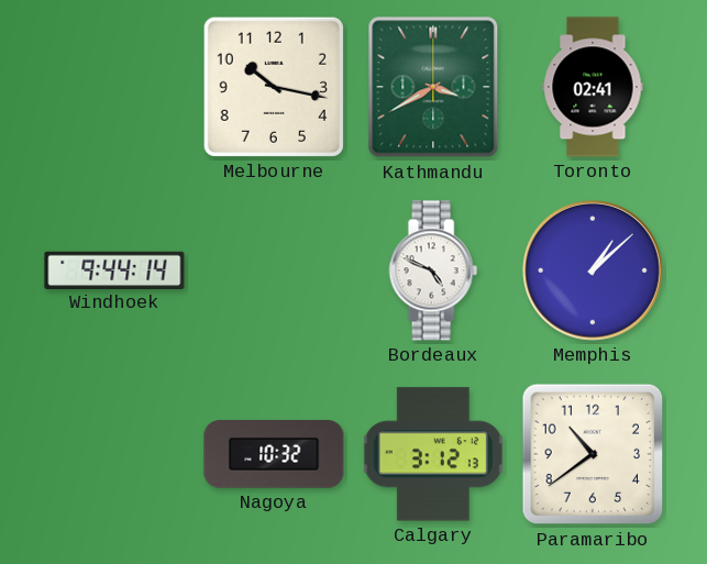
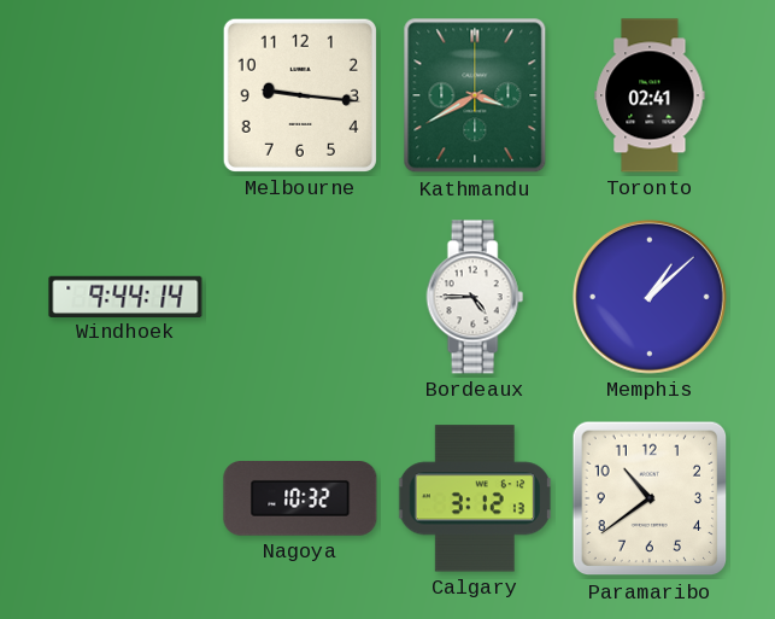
Melbourne: 10:17 -> 9:16 (300, 95)
Bordeaux: 4:49 -> 4:45 (475, 297)
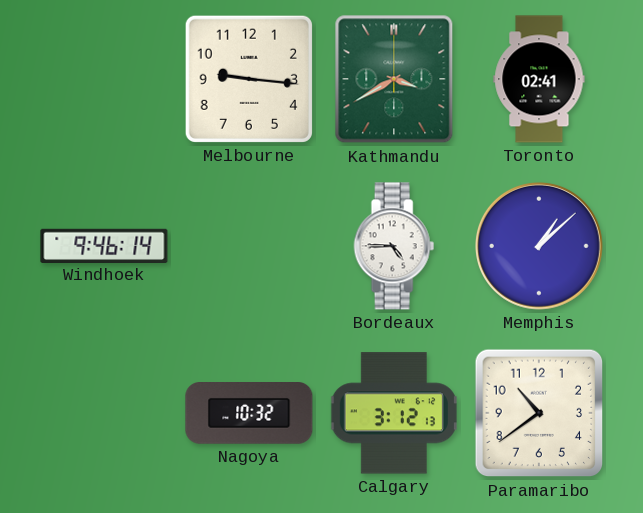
Windhoek: 9:44 -> 9:46 (104, 245)
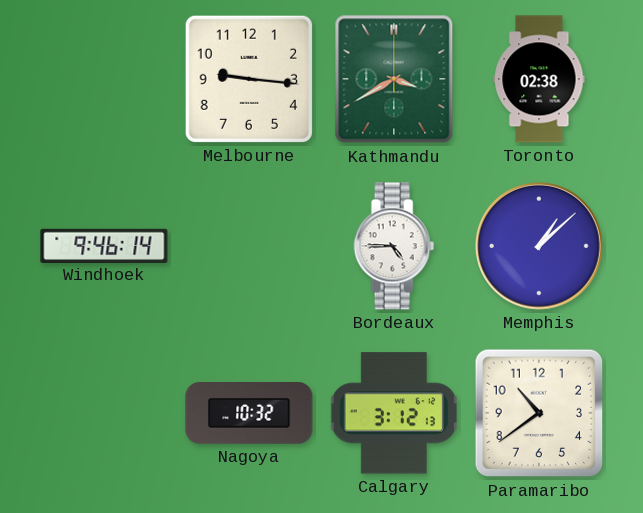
Toronto: 02:41 -> 02:38 (539, 79)
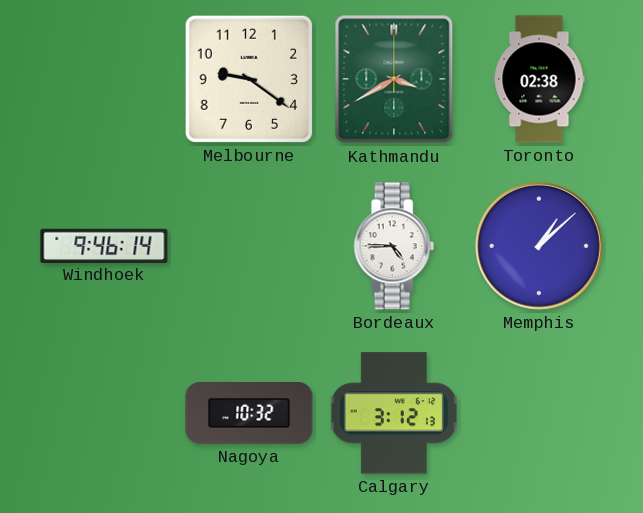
Melbourne: 9:16 -> 9:21 (249, 79)
Paramaribo: 10:39 -> none (539, 413)
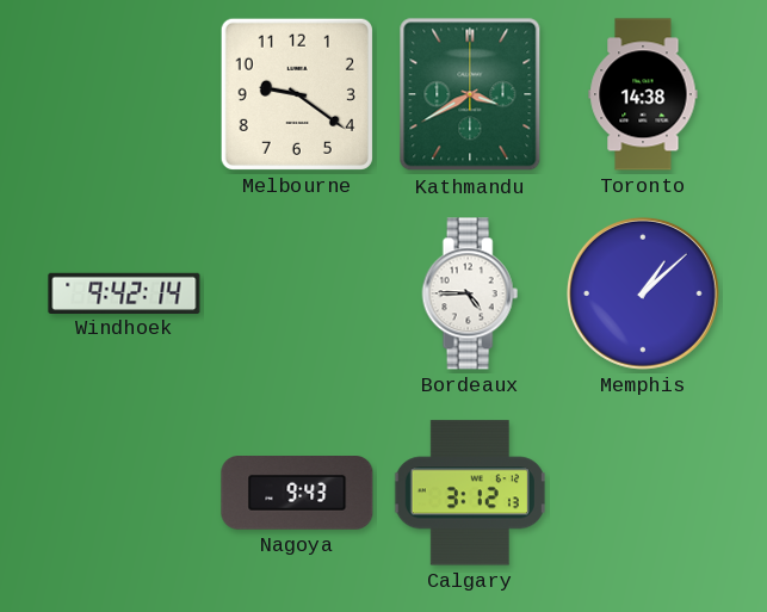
Toronto: 02:38 -> 14:38 (643, 94)
Windhoek: 9:46 -> 9:42 (124, 292)
Nagoya: 10:32 -> 9:43 (297, 494)
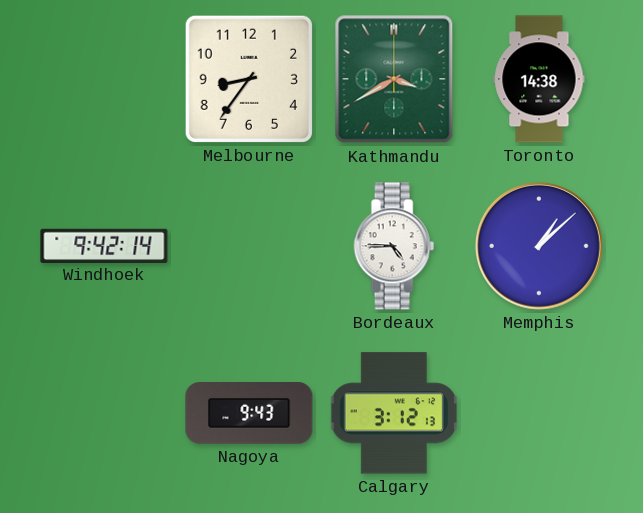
Melbourne: 9:21 -> 8:36 (249, 79)
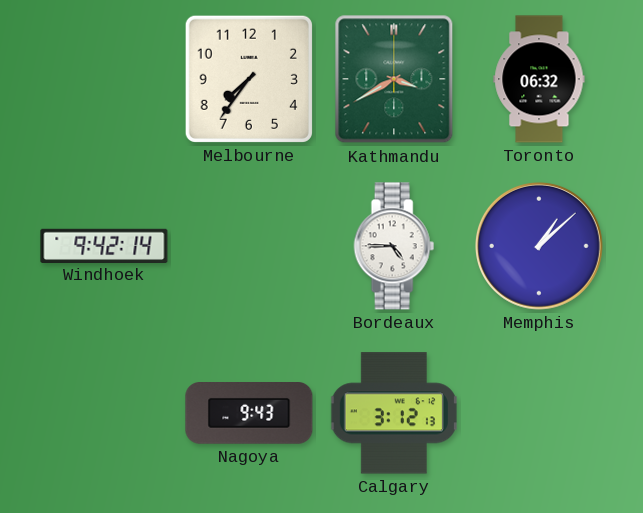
Melbourne: 8:36 -> 7:36 (249, 79)
Toronto: 14:38 -> 06:32 (539, 79)
